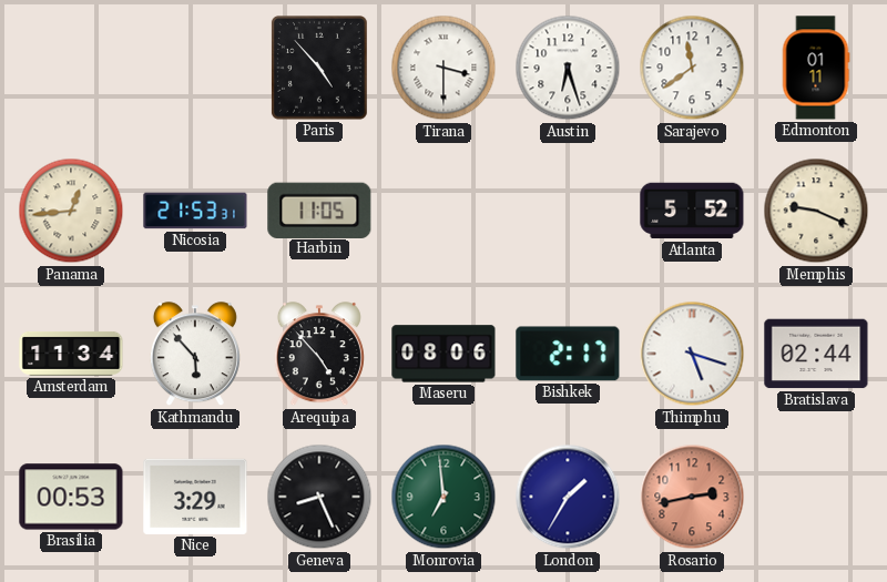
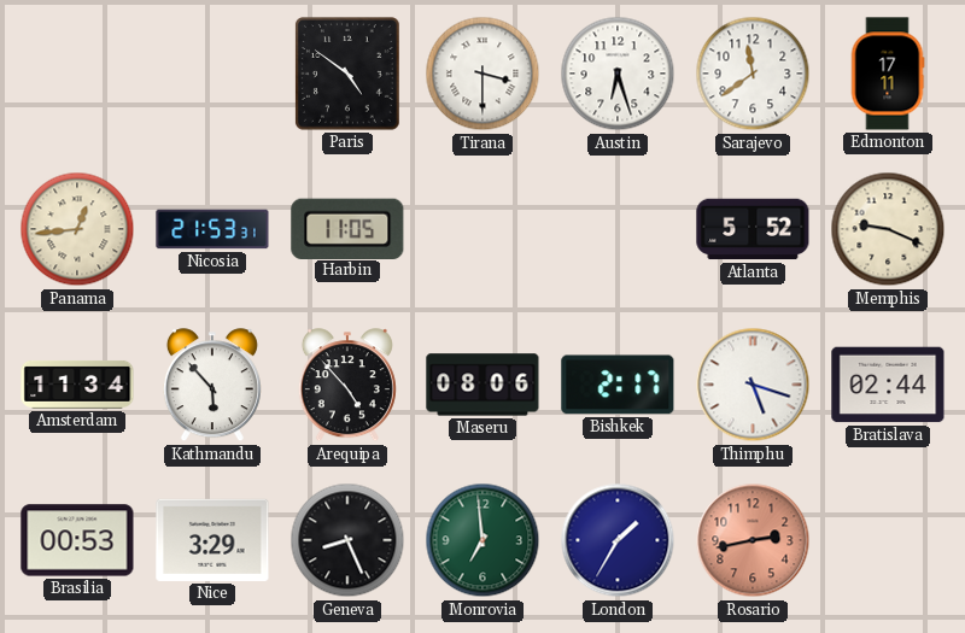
Paris: 4:53 -> 4:51 (347, 75)
Edmonton: 01:11 -> 17:11 (888, 74)
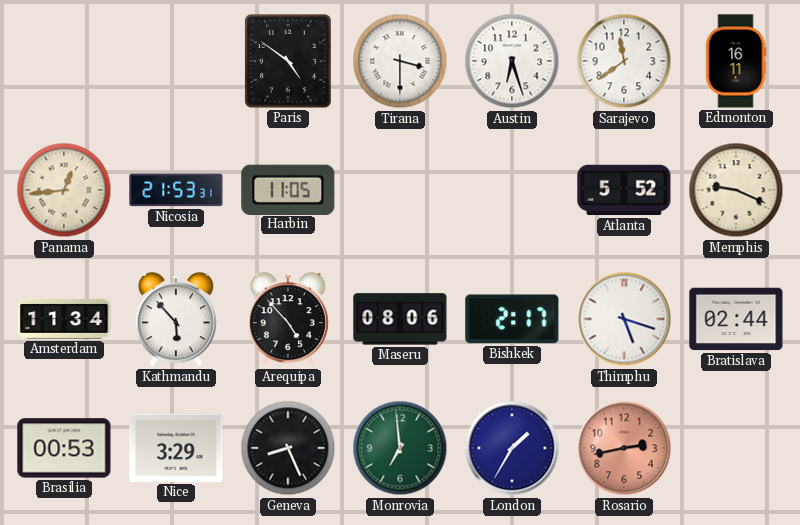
Edmonton: 17:11 -> 16:11 (736, 61)
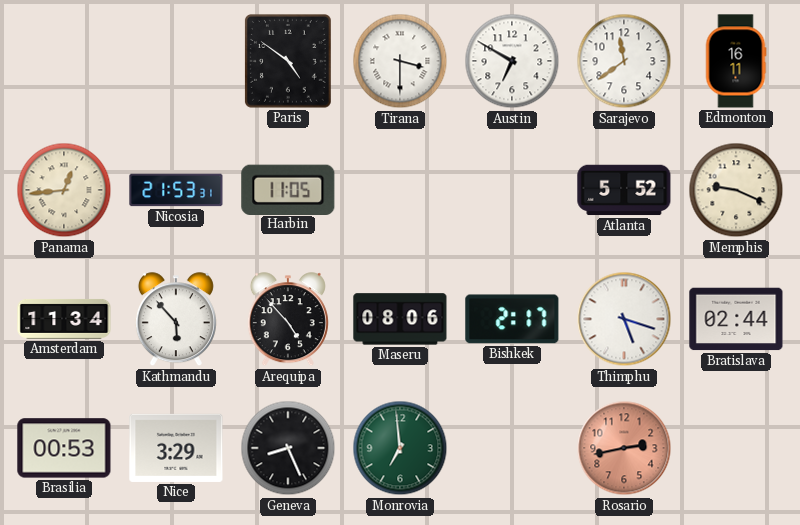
Austin: 6:27 -> 6:50 (512, 61)
London: 1:35 -> none (512, 448)
